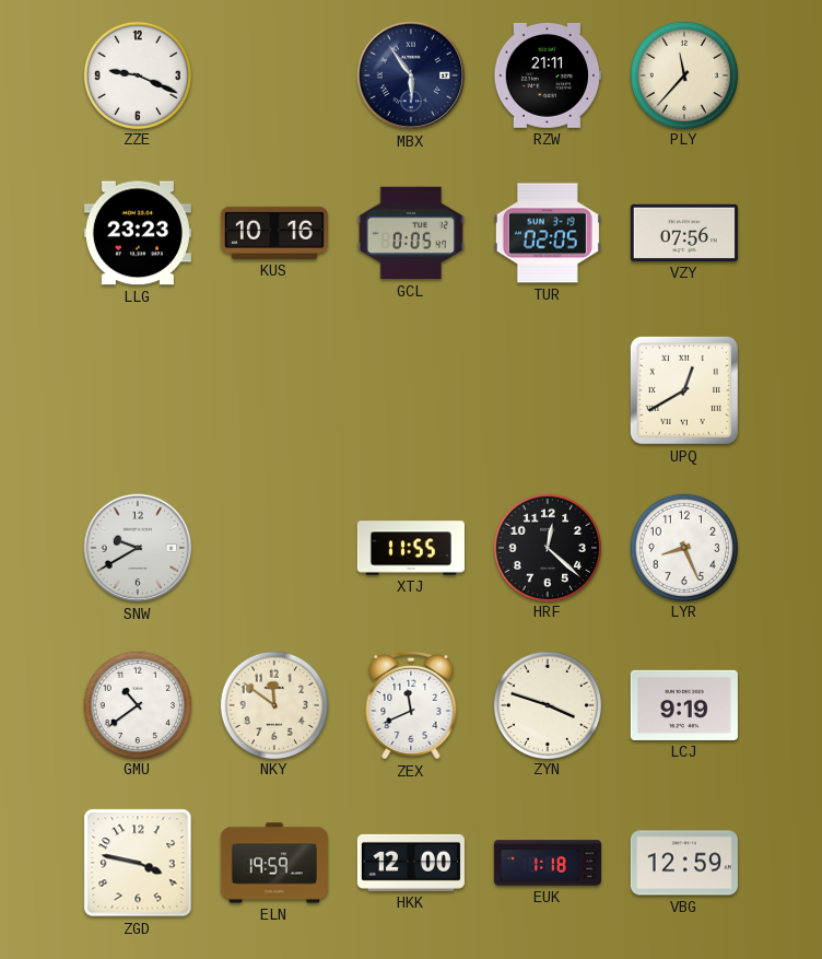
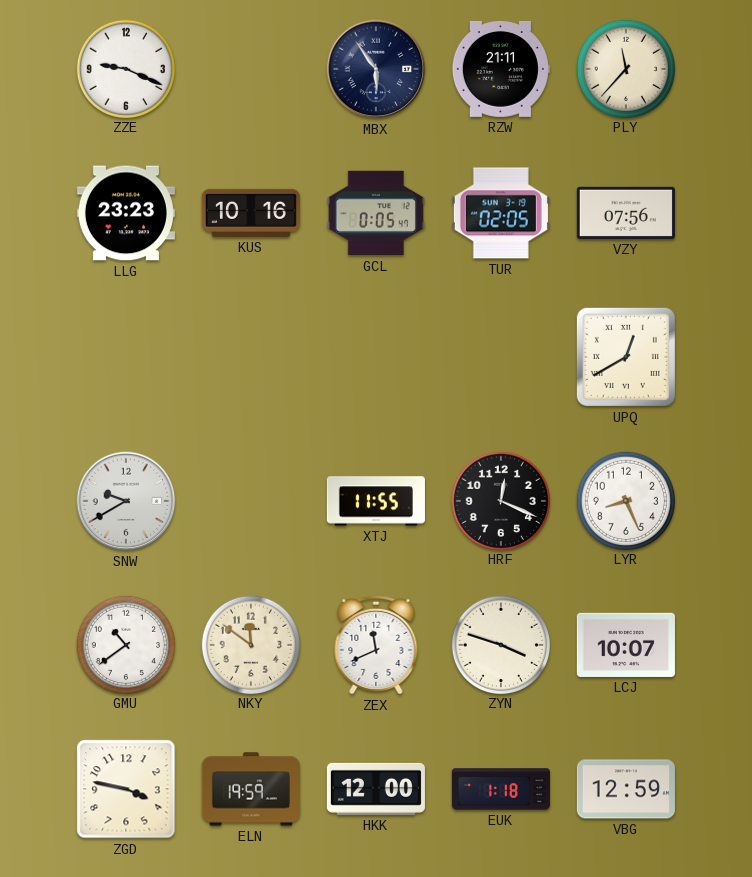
HRF: 12:22 -> 12:19 (500, 500)
LCJ: 9:19 -> 10:07 (626, 645)
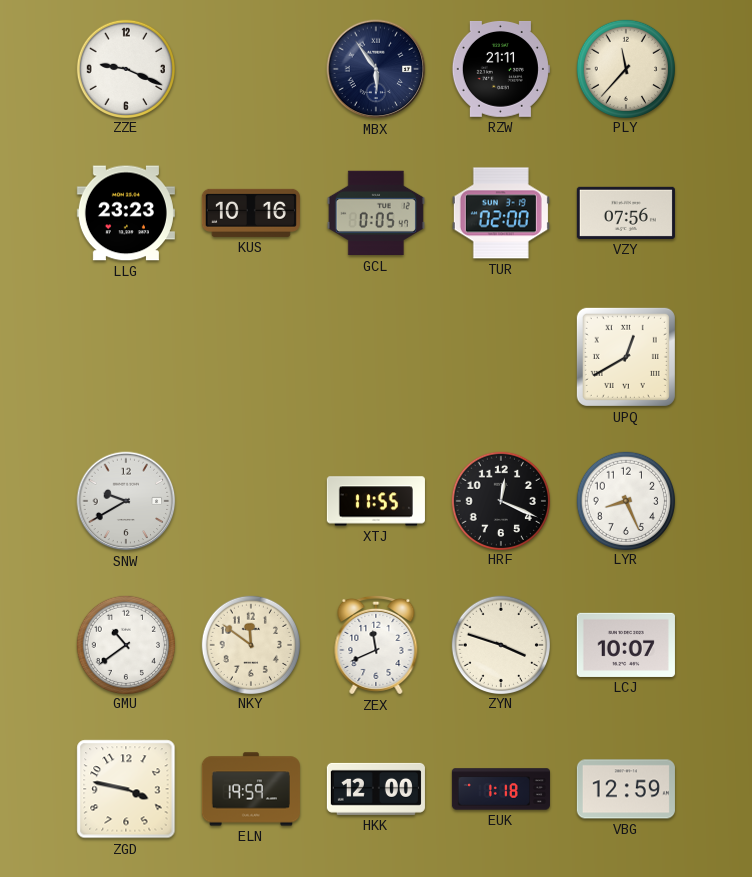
TUR: 02:05 -> 02:00 (501, 213)
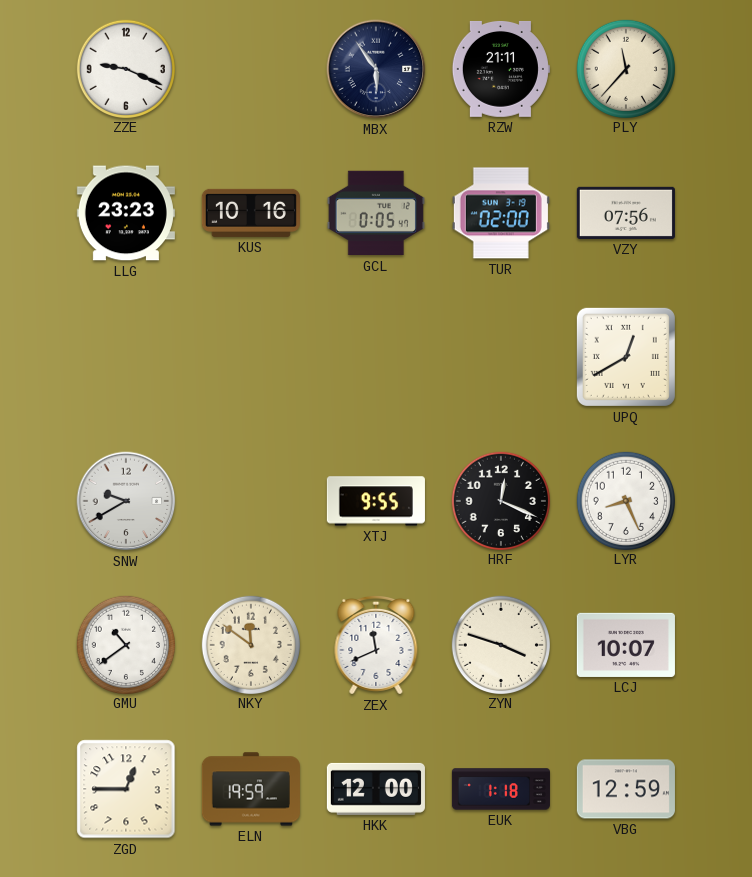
XTJ: 11:55 -> 9:55 (376, 501)
ZGD: 3:47 -> 12:45 (126, 789)
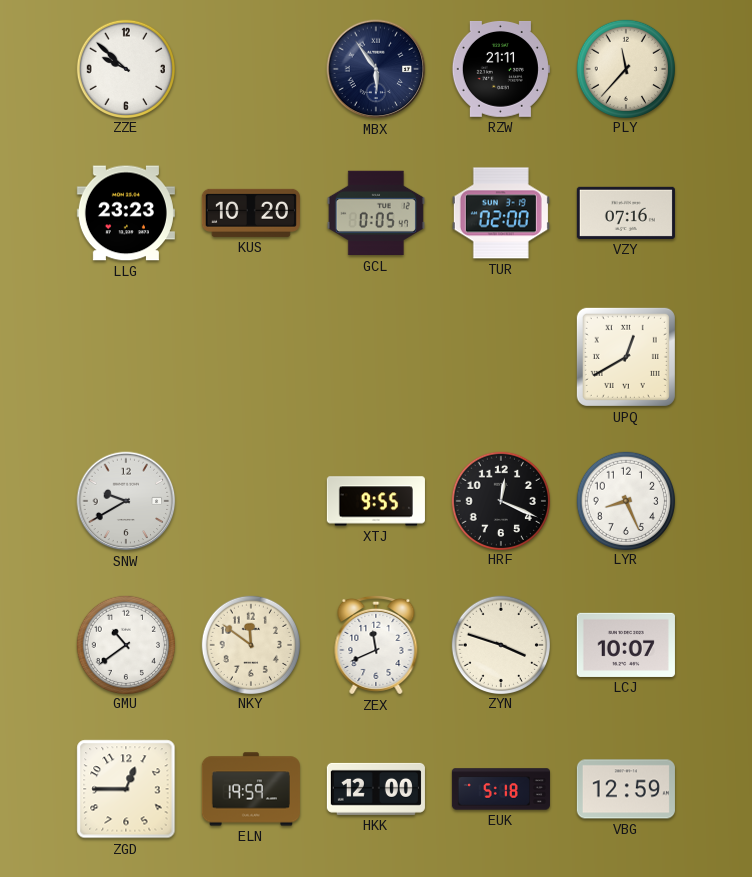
ZZE: 9:19 -> 9:52 (125, 68)
KUS: 10:16 -> 10:20 (251, 213)
VZY: 07:56 -> 07:16 (626, 213)
EUK: 1:18 -> 5:18 (501, 789)
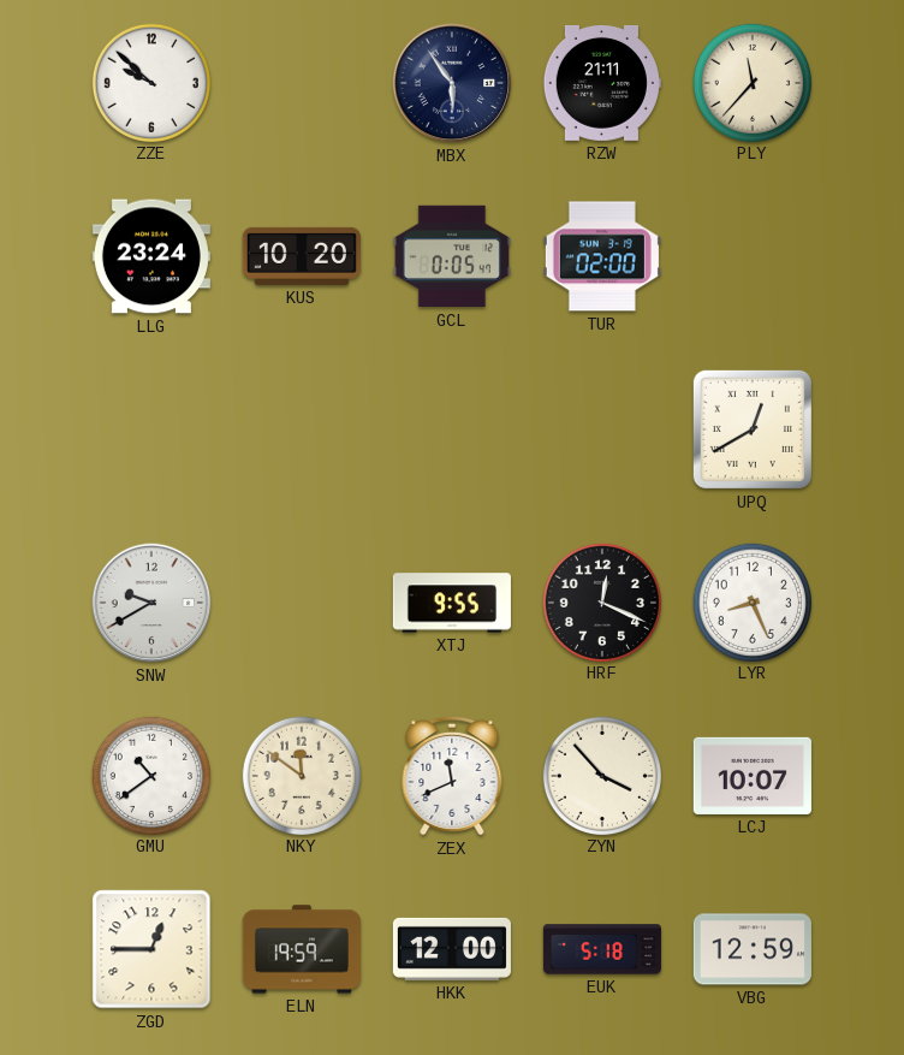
LLG: 23:23 -> 23:24 (151, 256)
VZY: 07:16 -> none (626, 213)
ZYN: 3:48 -> 3:53 (601, 775)
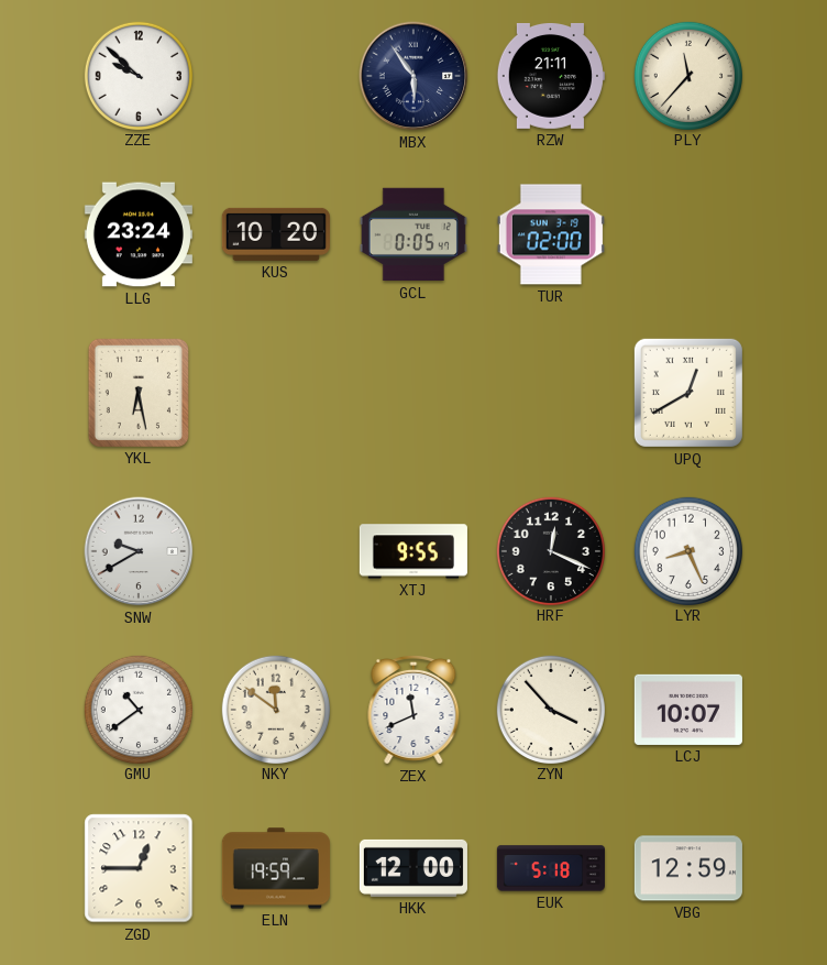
YKL: none -> 6:28 (139, 393)
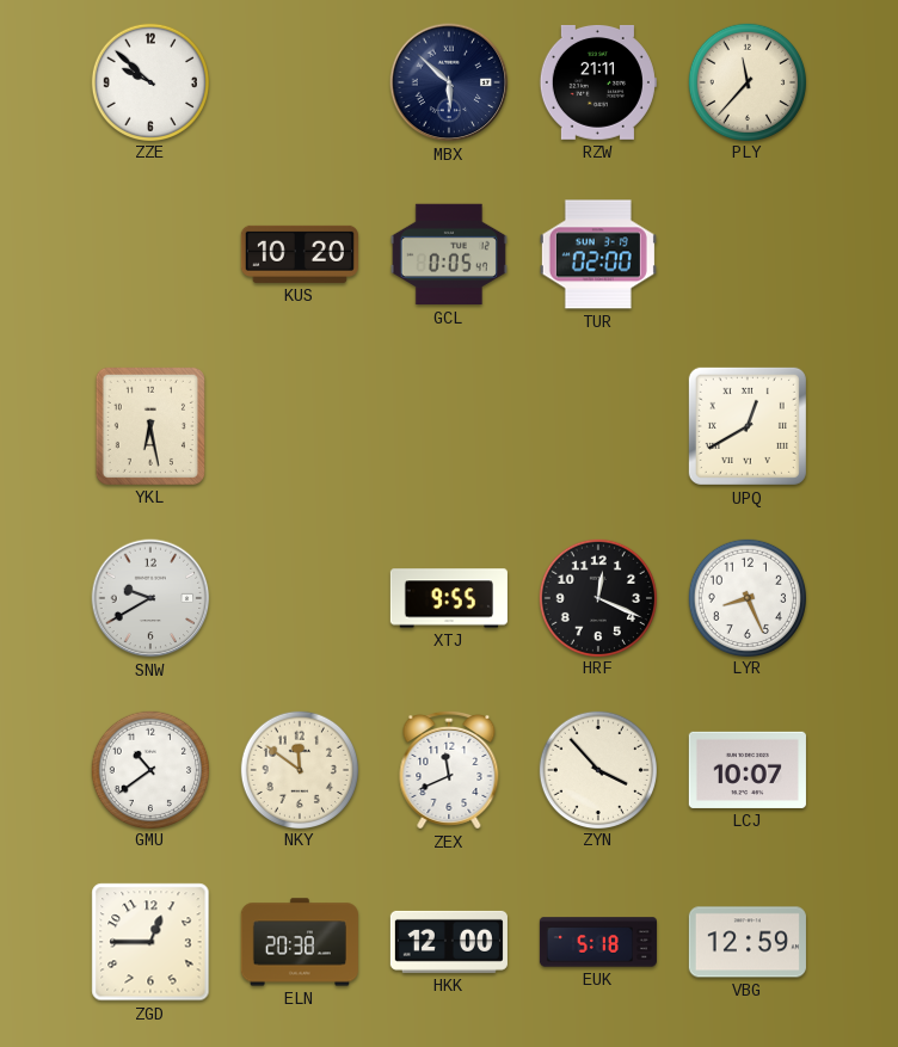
MBX: 5:54 -> 5:52 (449, 82)
LLG: 23:24 -> none (139, 234)
ELN: 19:59 -> 20:38 (300, 942)
